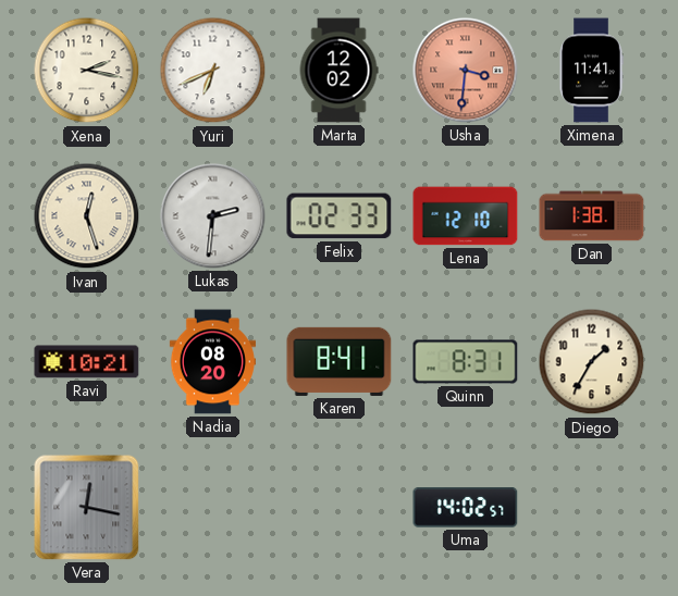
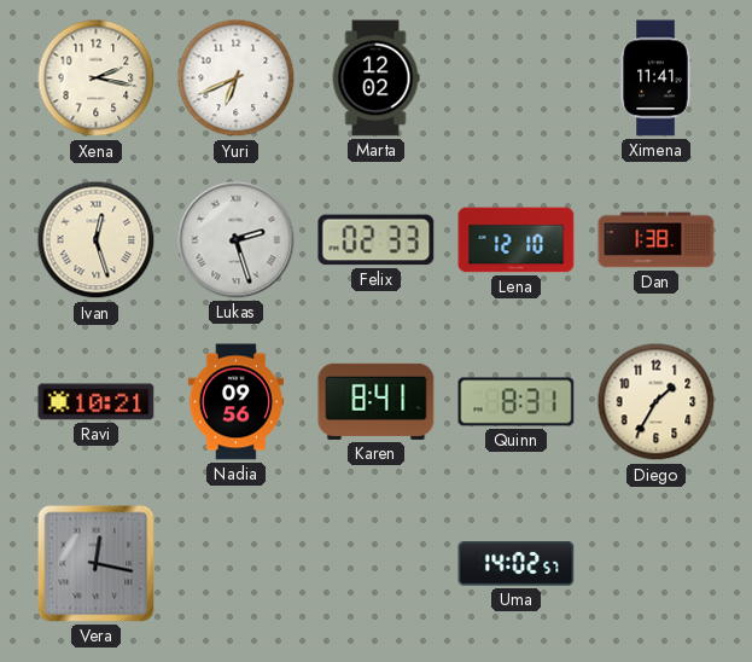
Usha: 3:31 -> none (466, 71)
Lukas: 2:31 -> 2:27 (237, 240)
Nadia: 08:20 -> 09:56 (235, 402)
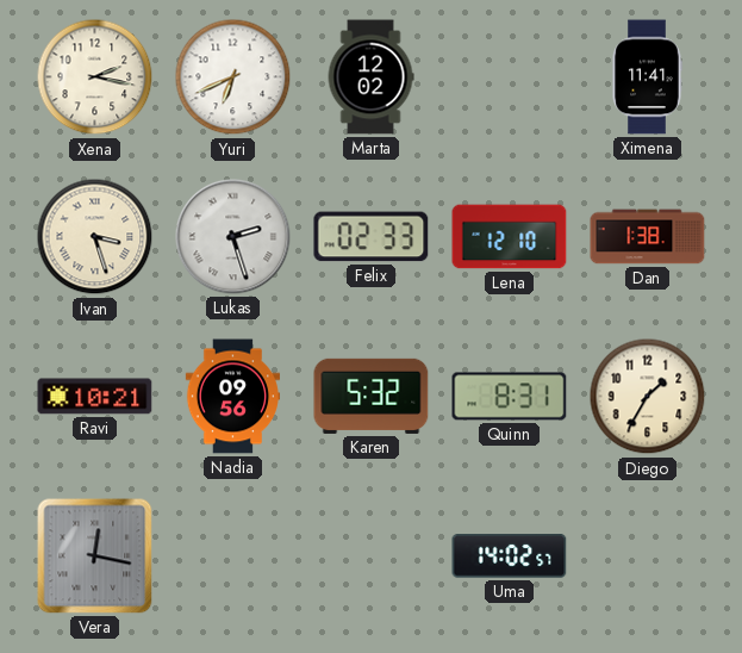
Ivan: 12:27 -> 3:27 (95, 237)
Karen: 8:41 -> 5:32 (372, 396)
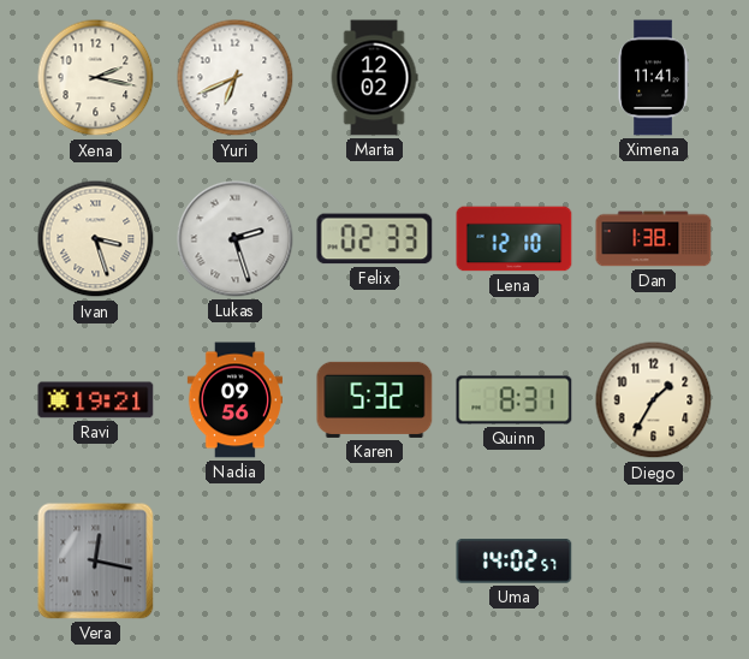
Ravi: 10:21 -> 19:21 (96, 400)
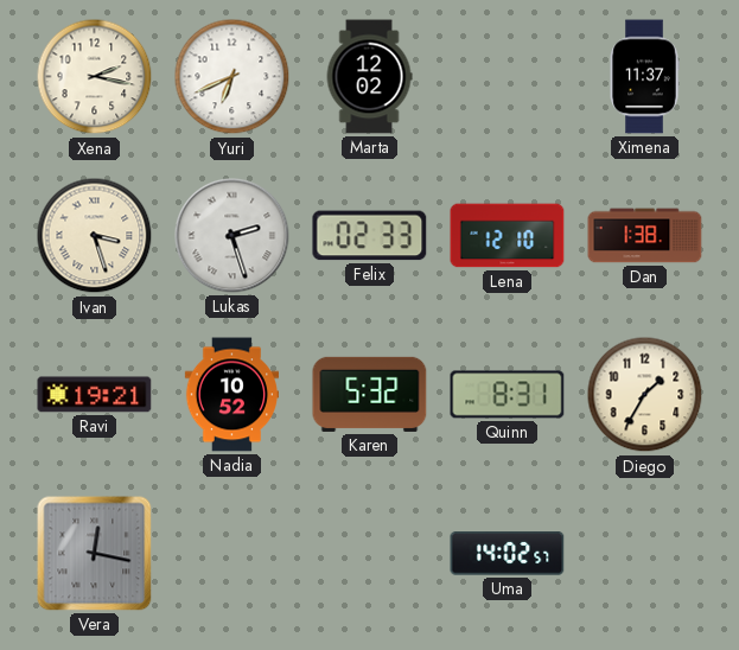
Ximena: 11:41 -> 11:37 (644, 77)
Nadia: 09:56 -> 10:52 (231, 395)
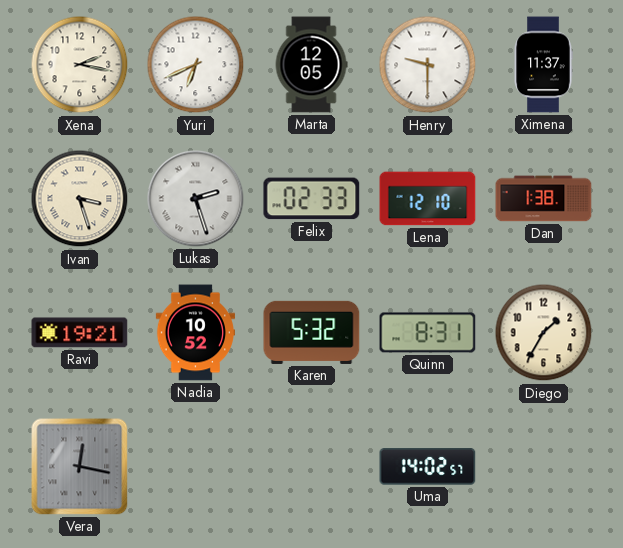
Marta: 12:02 -> 12:05 (311, 65)
Henry: none -> 9:30 (428, 65)
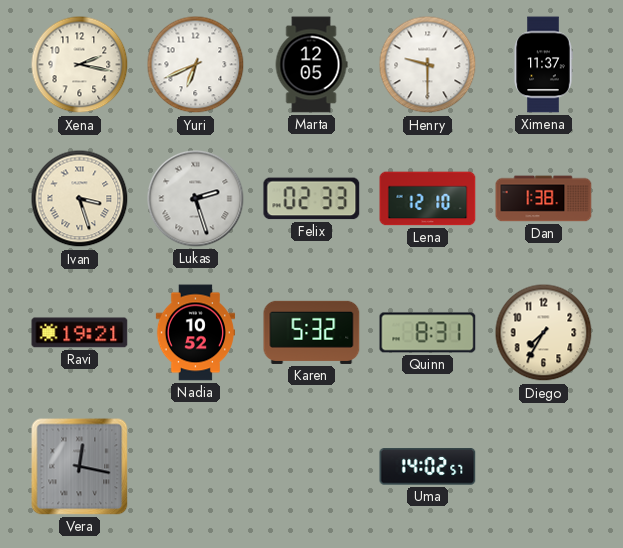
Diego: 1:35 -> 7:35 (544, 333)
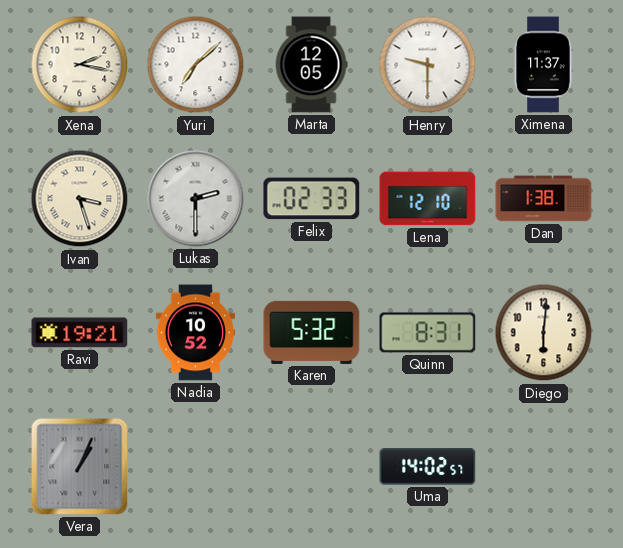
Yuri: 6:41 -> 7:08 (196, 65)
Lukas: 2:27 -> 2:30 (196, 199)
Diego: 7:35 -> 6:01 (544, 333)
Vera: 12:17 -> 1:04 (80, 467)
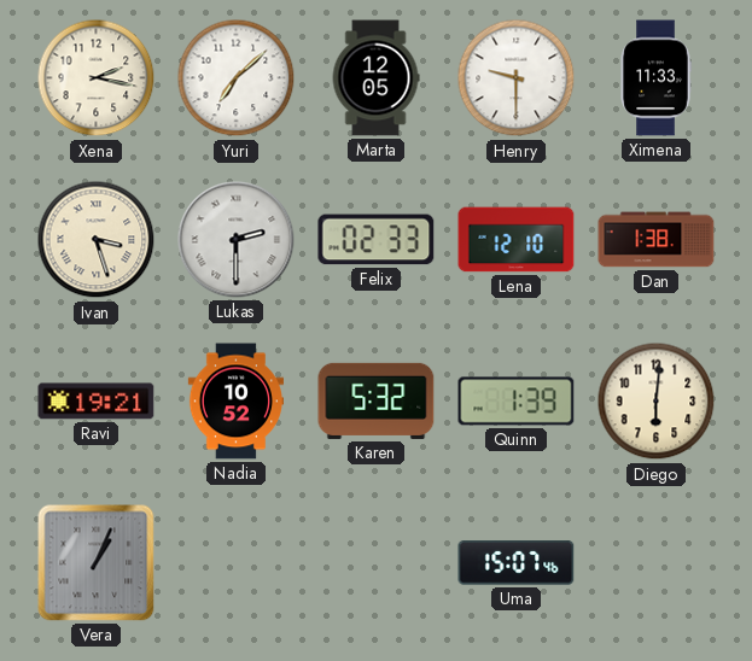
Ximena: 11:37 -> 11:33 (655, 78)
Quinn: 8:31 -> 1:39 (517, 402)
Uma: 14:02 -> 15:07 (517, 563)
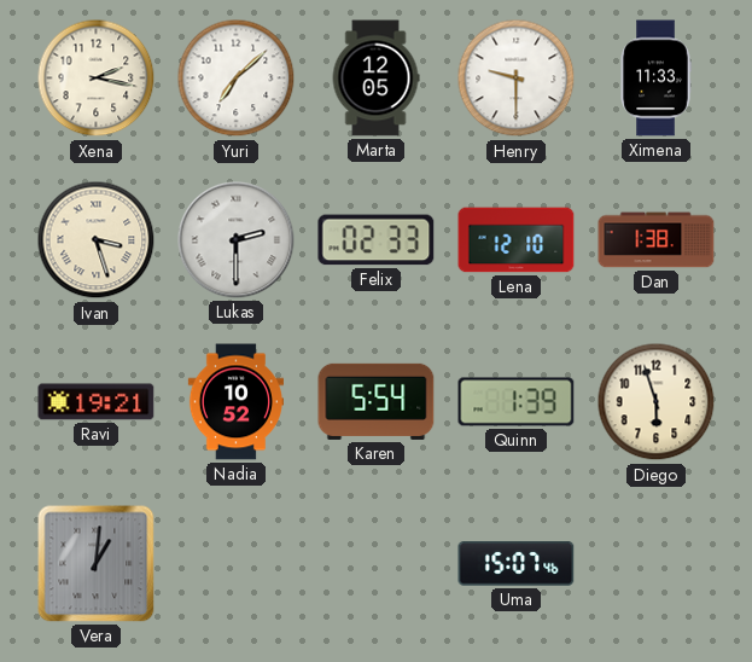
Karen: 5:32 -> 5:54 (377, 401)
Diego: 6:01 -> 5:57 (657, 402)
Vera: 1:04 -> 1:01 (97, 564)
